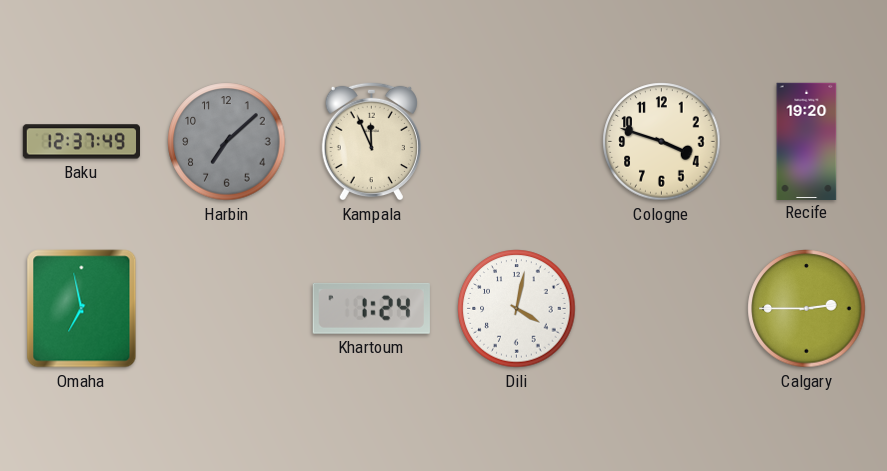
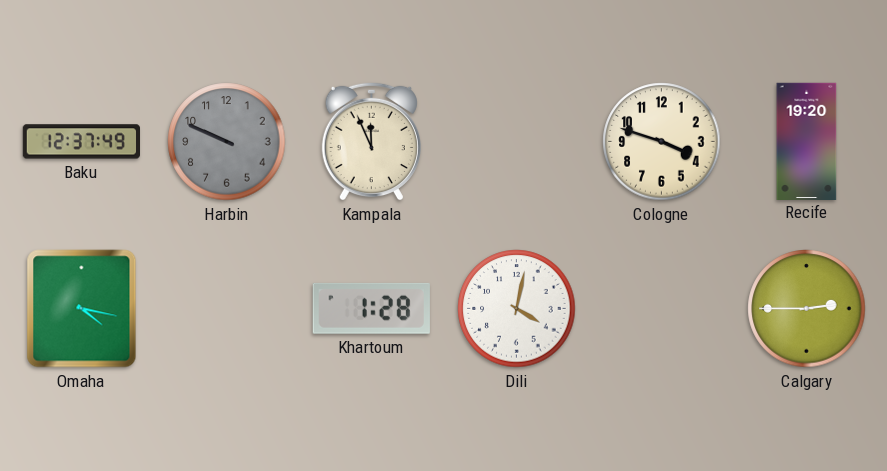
Harbin: 7:08 -> 9:49 (227, 142)
Omaha: 6:58 -> 4:17 (82, 309)
Khartoum: 1:24 -> 1:28 (371, 308)
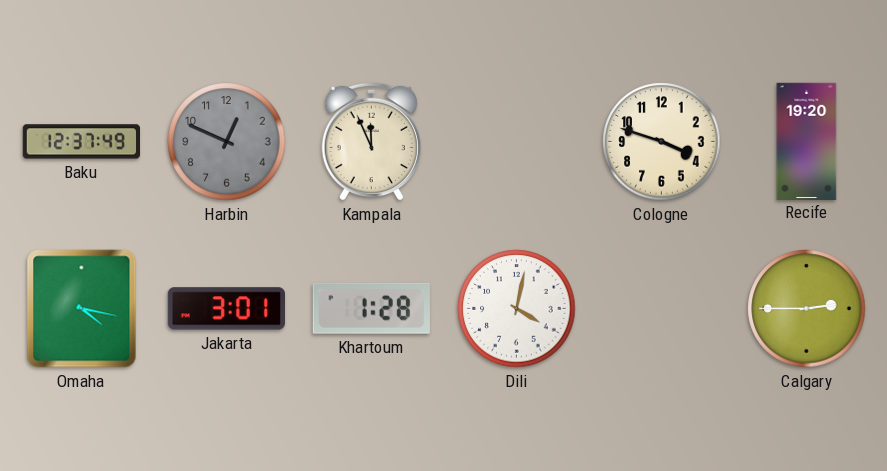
Harbin: 9:49 -> 12:49 (227, 142)
Jakarta: none -> 3:01 (226, 309)
